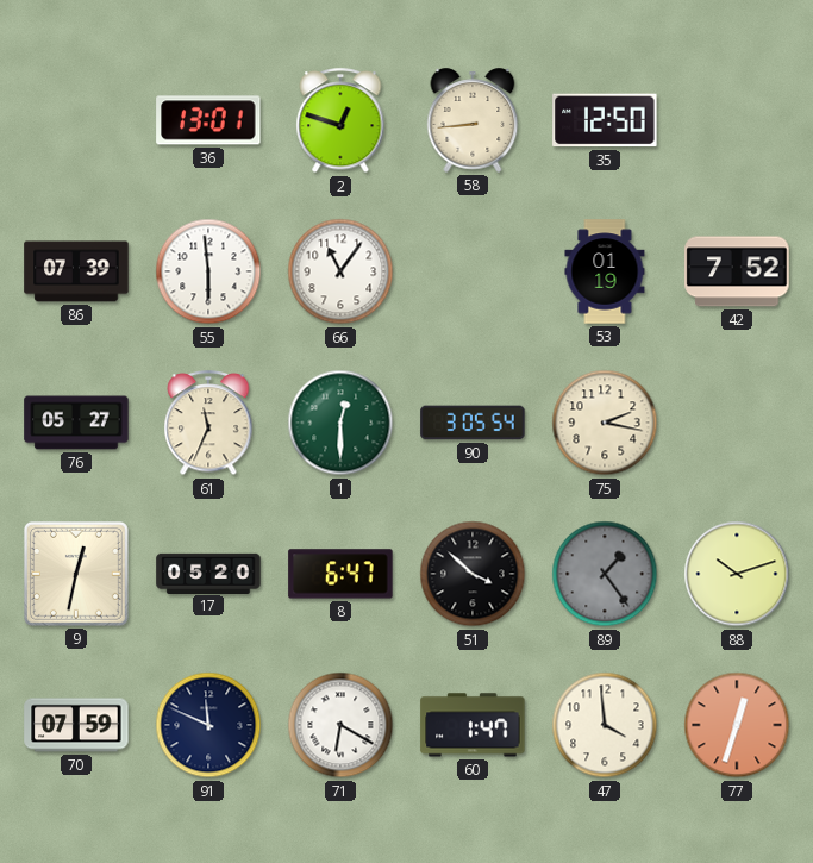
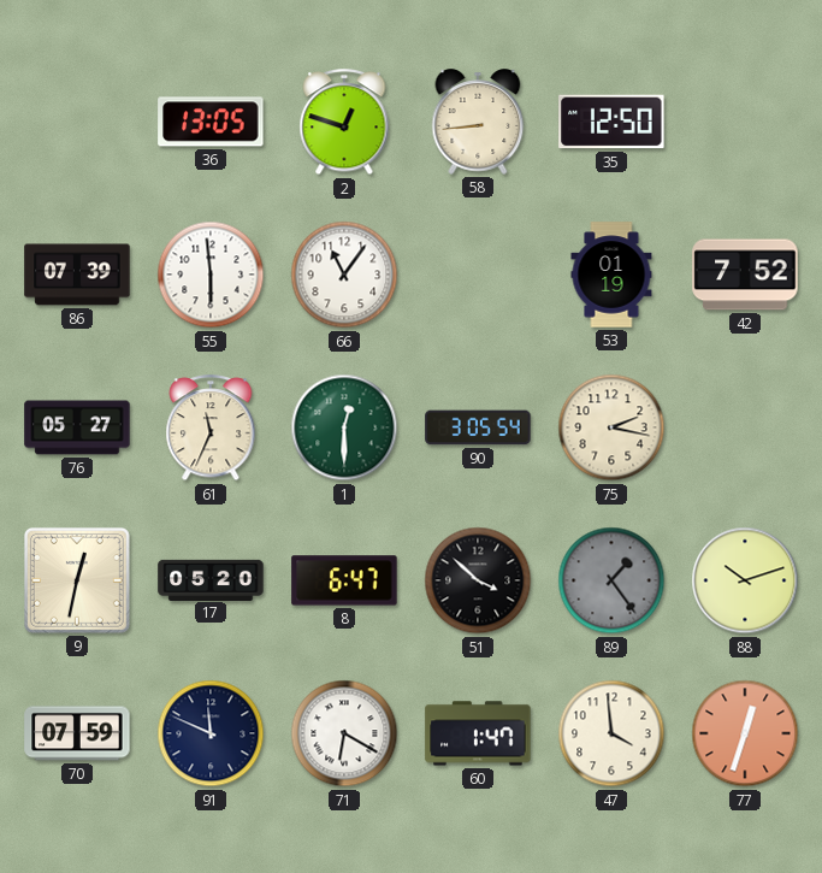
36: 13:01 -> 13:05 (211, 122)
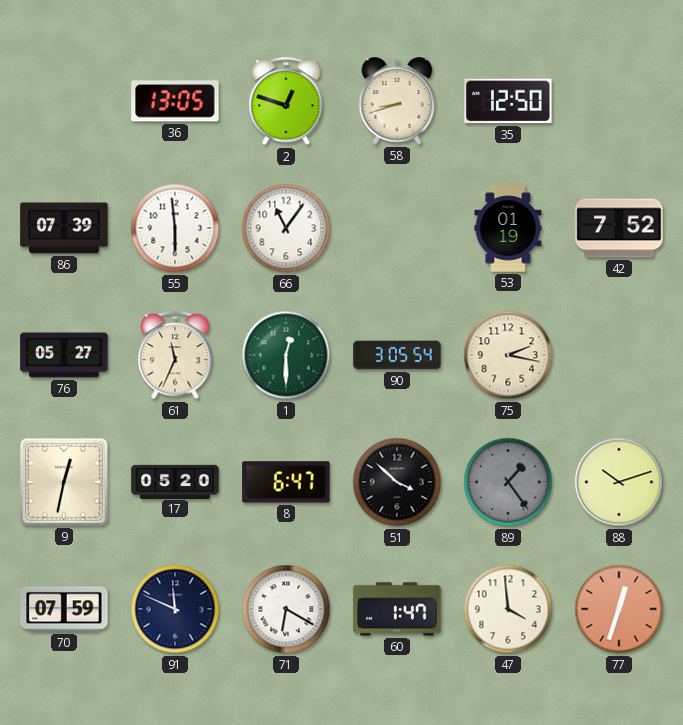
58: 8:44 -> 8:42 (397, 101)
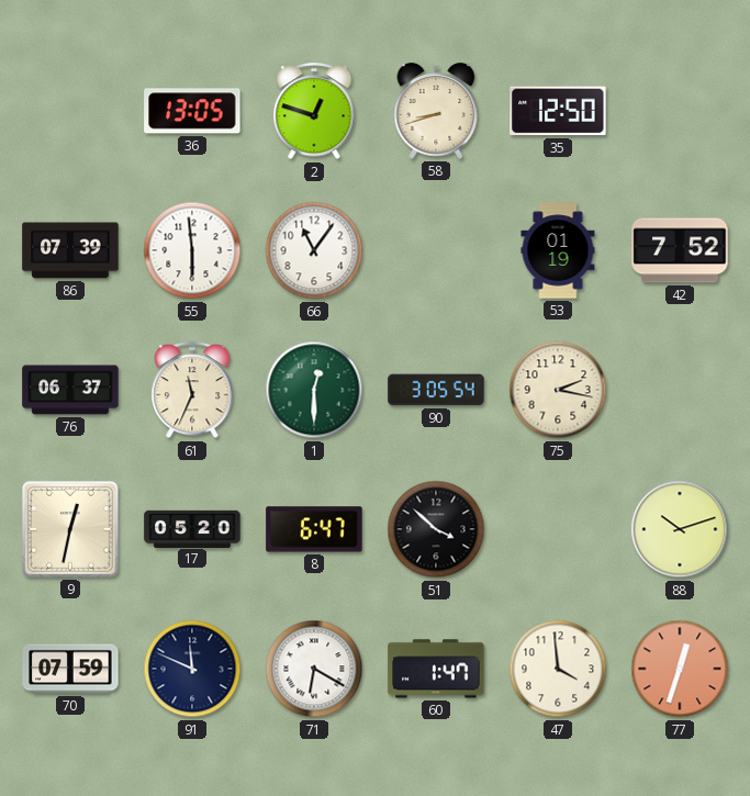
76: 05:27 -> 06:37 (70, 390)
89: 1:24 -> none (508, 482)
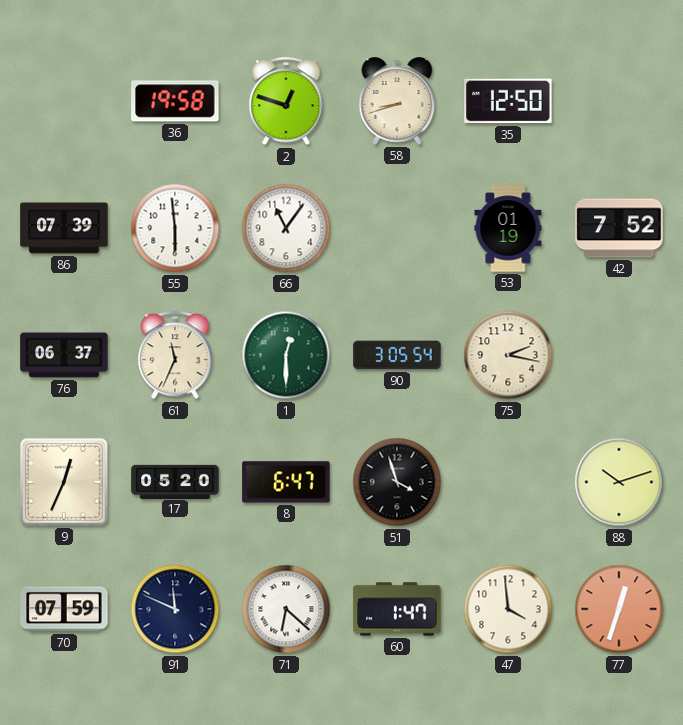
36: 13:05 -> 19:58 (175, 101)
9: 12:32 -> 12:34 (64, 482)
51: 3:52 -> 3:57 (397, 482)
71: 6:20 -> 6:22 (286, 609)
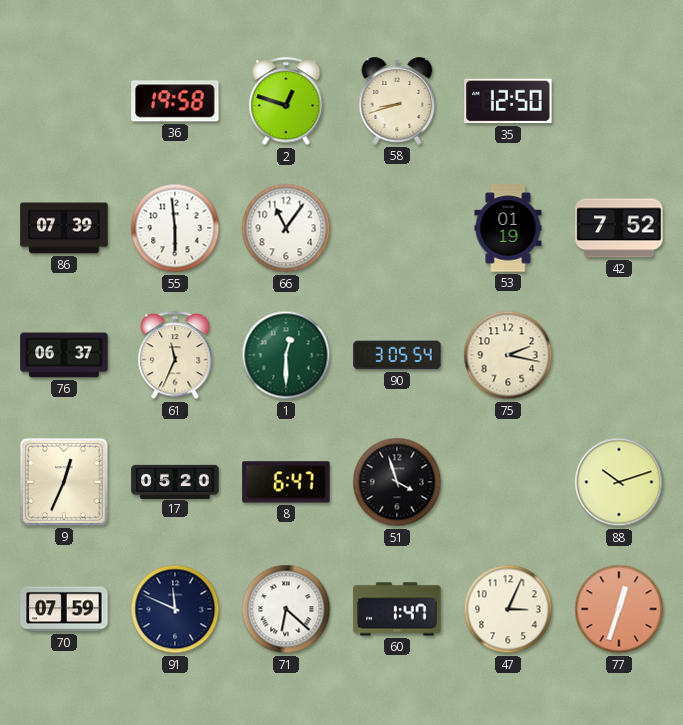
47: 3:59 -> 3:04 (508, 609)
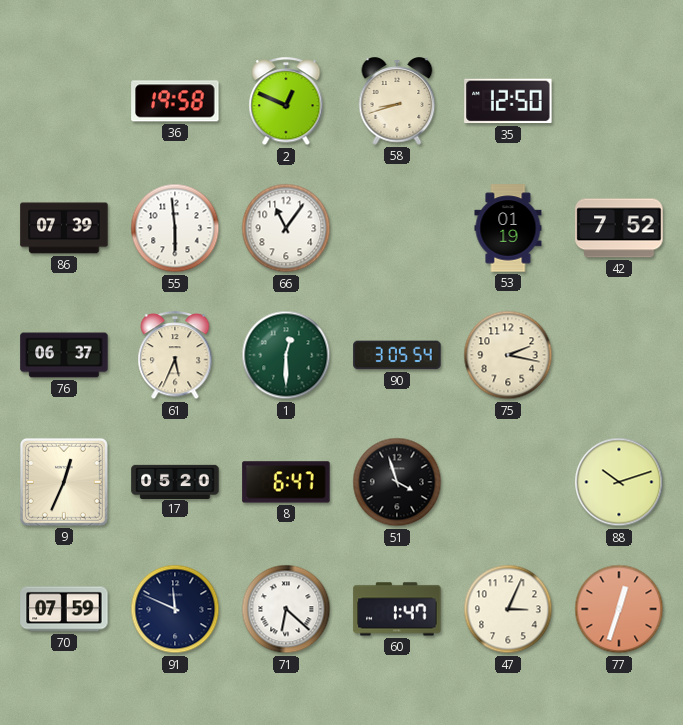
2: 12:48 -> 12:49 (286, 102)
61: 11:34 -> 5:34 (175, 356)
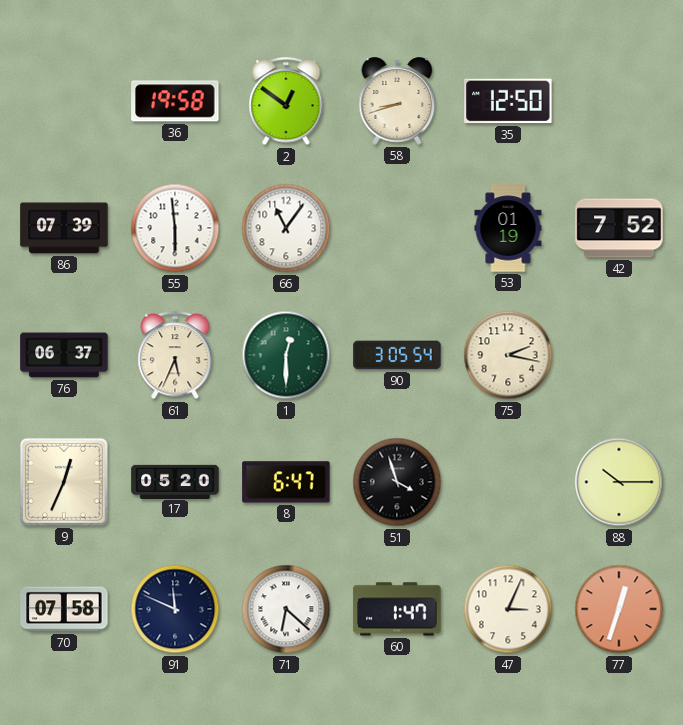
2: 12:49 -> 12:51 (286, 102)
88: 10:12 -> 10:15 (619, 482)
70: 07:59 -> 07:58 (64, 609)
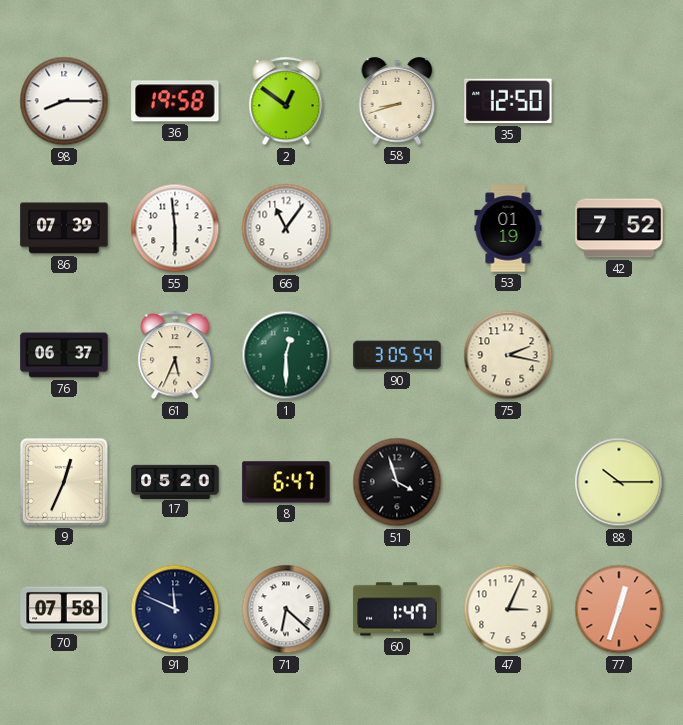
98: none -> 8:15 (64, 101)
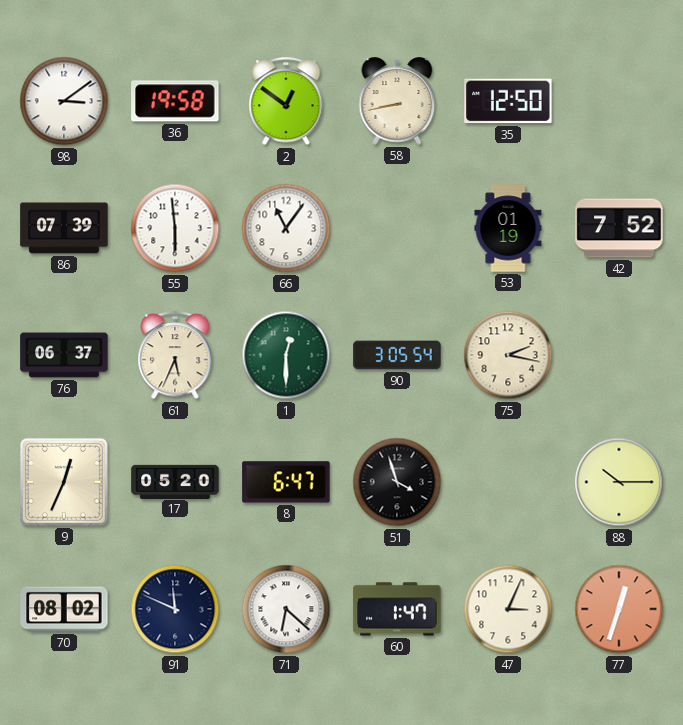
98: 8:15 -> 3:09 (64, 101)
58: 8:42 -> 8:43 (397, 101)
70: 07:58 -> 08:02 (64, 609)
